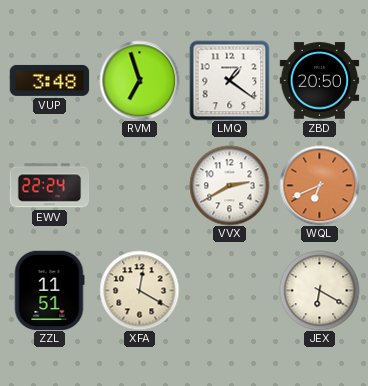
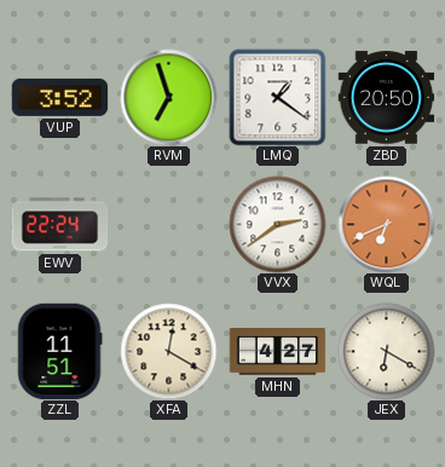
VUP: 3:48 -> 3:52 (59, 97)
VVX: 2:40 -> 2:39 (277, 224)
MHN: none -> 4:27 (277, 352)
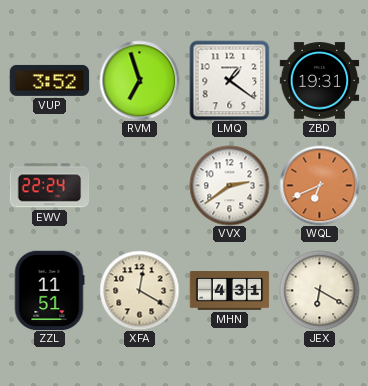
ZBD: 20:50 -> 19:31 (319, 81)
MHN: 4:27 -> 4:31 (229, 291)
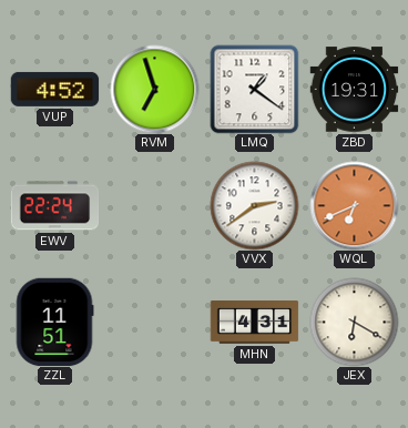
VUP: 3:52 -> 4:52 (54, 89)
XFA: 12:20 -> none (139, 290)
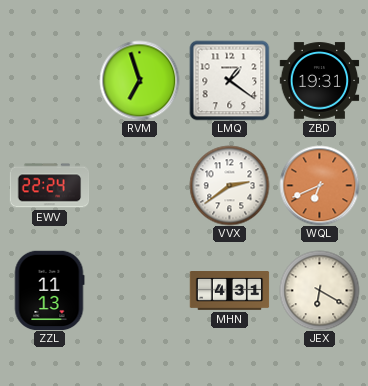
VUP: 4:52 -> none (54, 89)
ZZL: 11:51 -> 11:13 (49, 290)
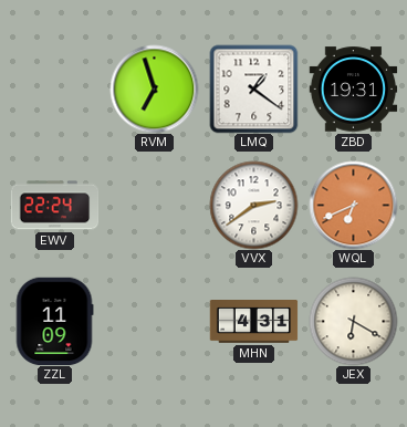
ZZL: 11:13 -> 11:09 (54, 321)
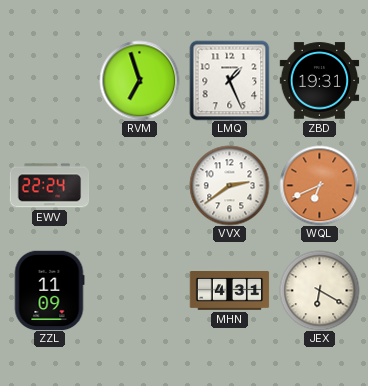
LMQ: 1:21 -> 1:26 (229, 80)
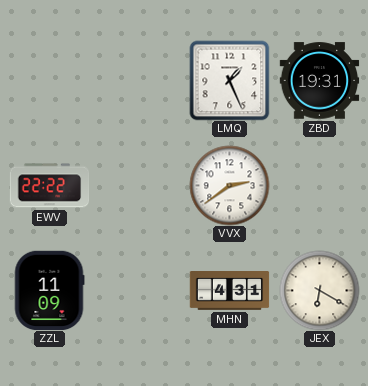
RVM: 6:57 -> none (139, 80)
EWV: 22:24 -> 22:22 (49, 186)
WQL: 6:41 -> none (319, 185)
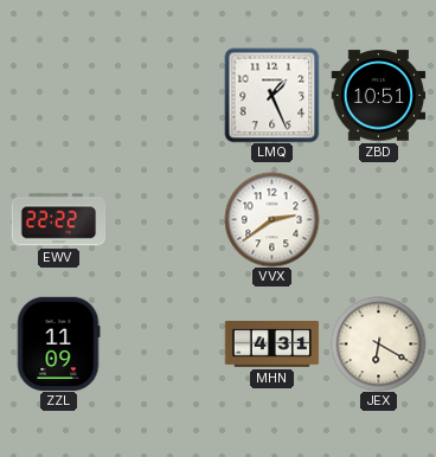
ZBD: 19:31 -> 10:51 (378, 96)
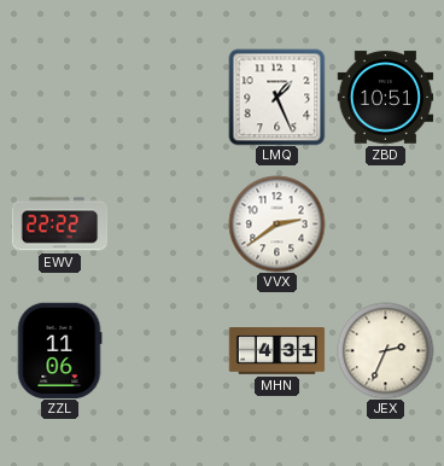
ZZL: 11:09 -> 11:06 (59, 350)
JEX: 6:20 -> 2:34 (385, 350)
